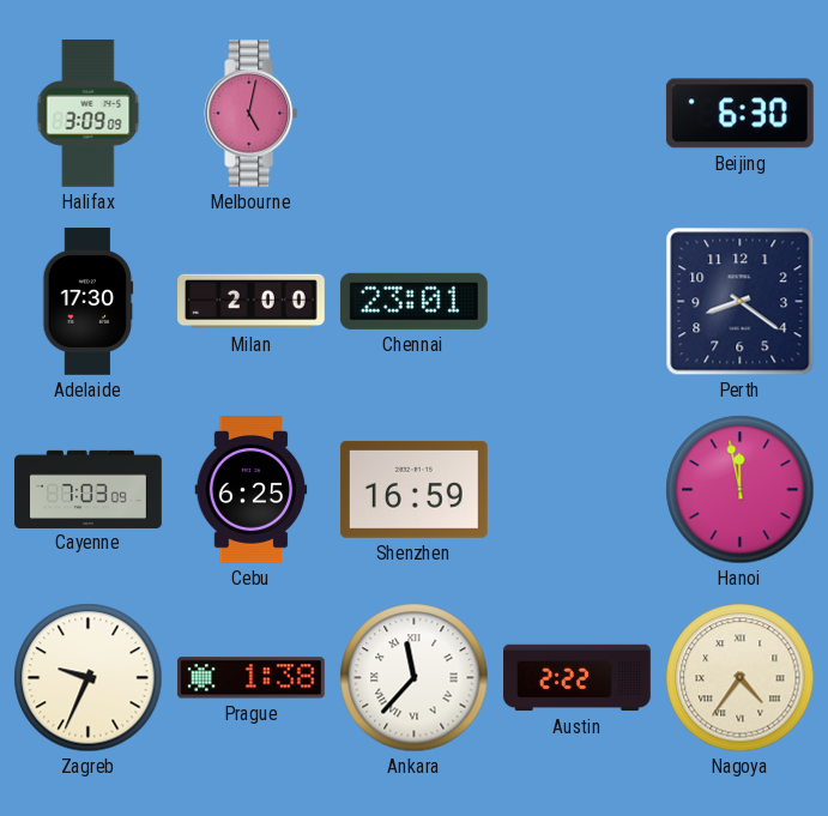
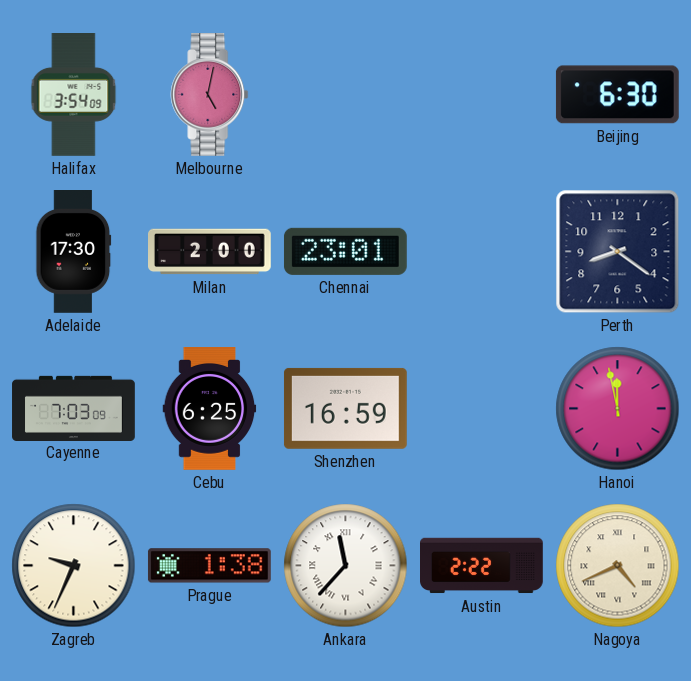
Halifax: 3:09 -> 3:54 (74, 95)
Nagoya: 4:36 -> 4:41 (618, 566)
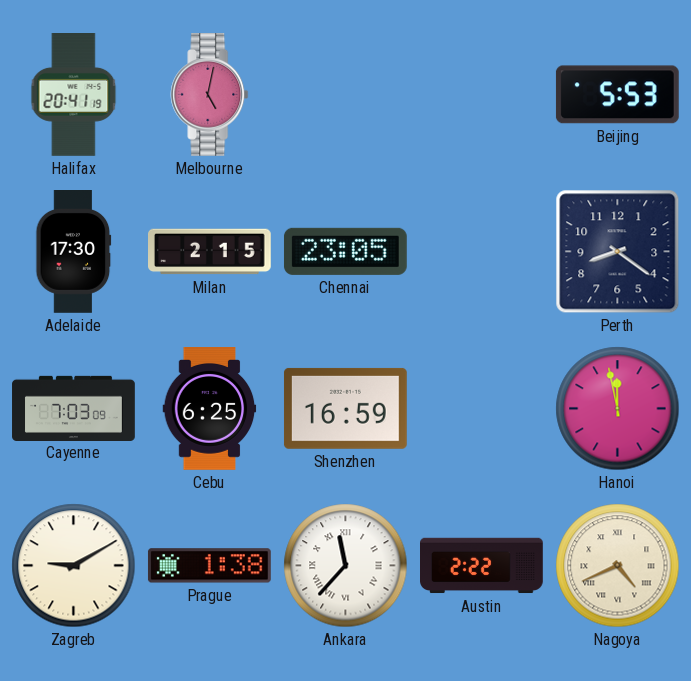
Halifax: 3:54 -> 20:41 (74, 95)
Beijing: 6:30 -> 5:53 (617, 95)
Milan: 2:00 -> 2:15 (210, 252)
Chennai: 23:01 -> 23:05 (345, 251)
Zagreb: 9:34 -> 9:10 (74, 566)
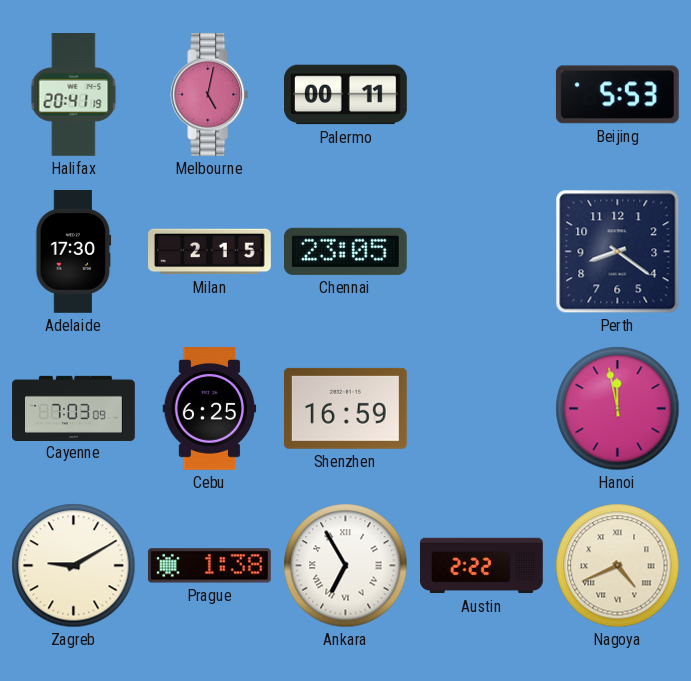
Palermo: none -> 00:11 (346, 95)
Ankara: 11:37 -> 6:55 (346, 566)
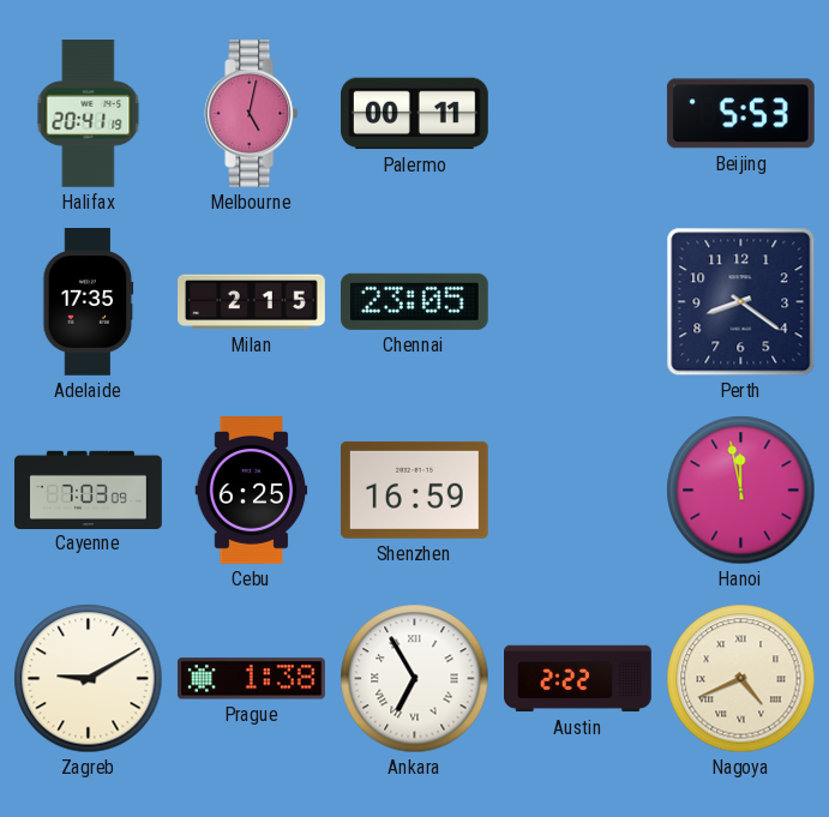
Adelaide: 17:30 -> 17:35 (89, 302)
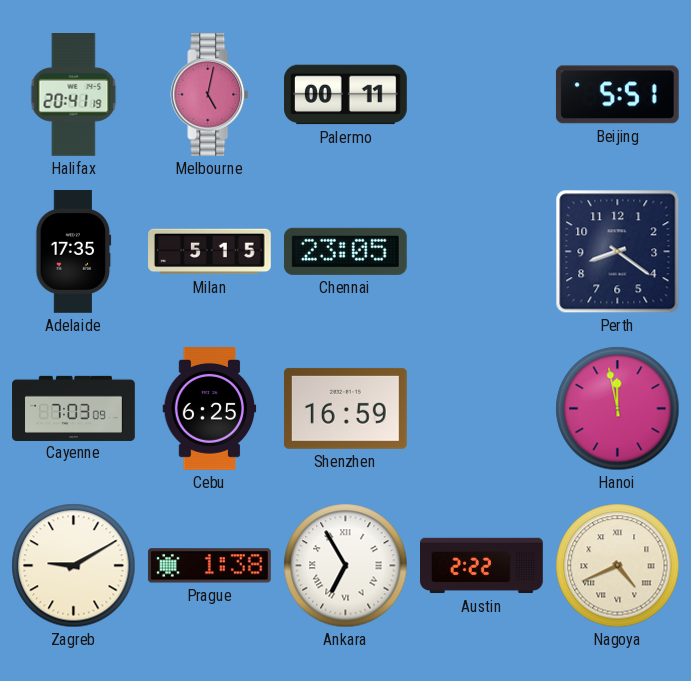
Beijing: 5:53 -> 5:51 (617, 95)
Milan: 2:15 -> 5:15 (210, 252)
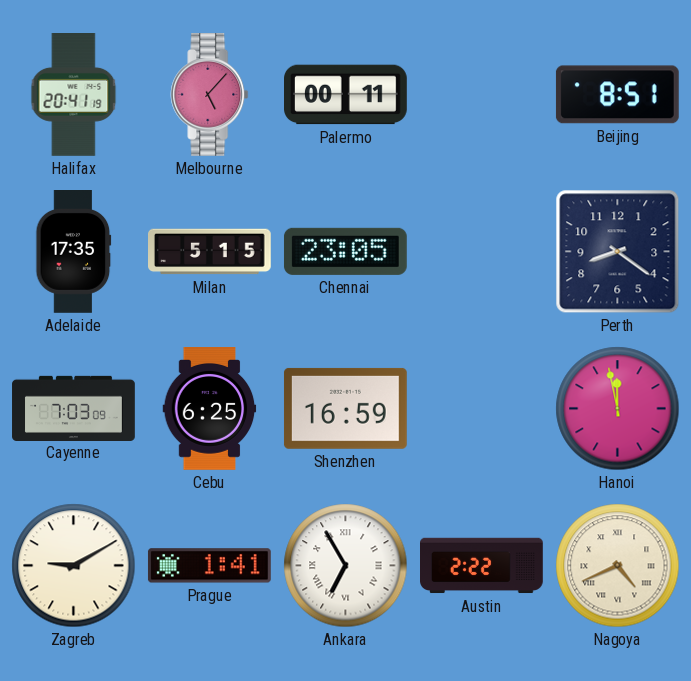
Melbourne: 5:02 -> 5:07 (210, 95)
Beijing: 5:51 -> 8:51 (617, 95)
Prague: 1:38 -> 1:41 (209, 566)
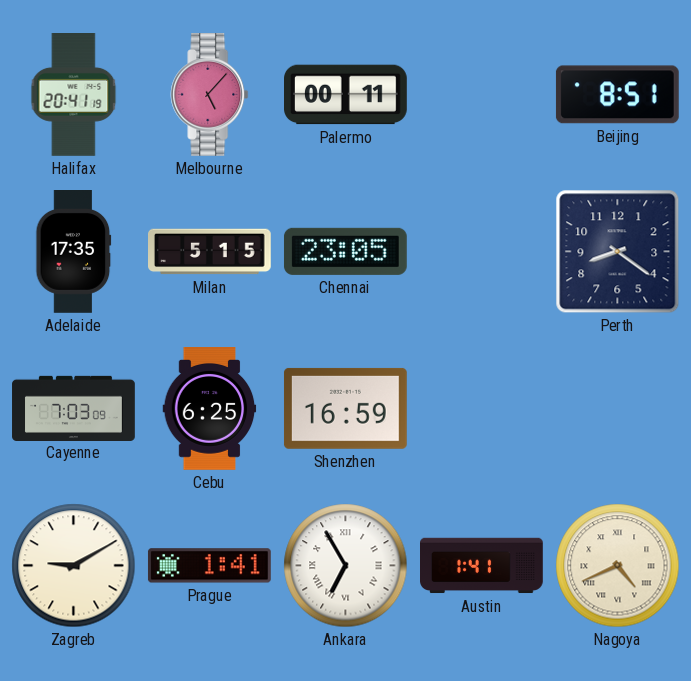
Hanoi: 11:58 -> none (618, 409)
Austin: 2:22 -> 1:41 (482, 566)
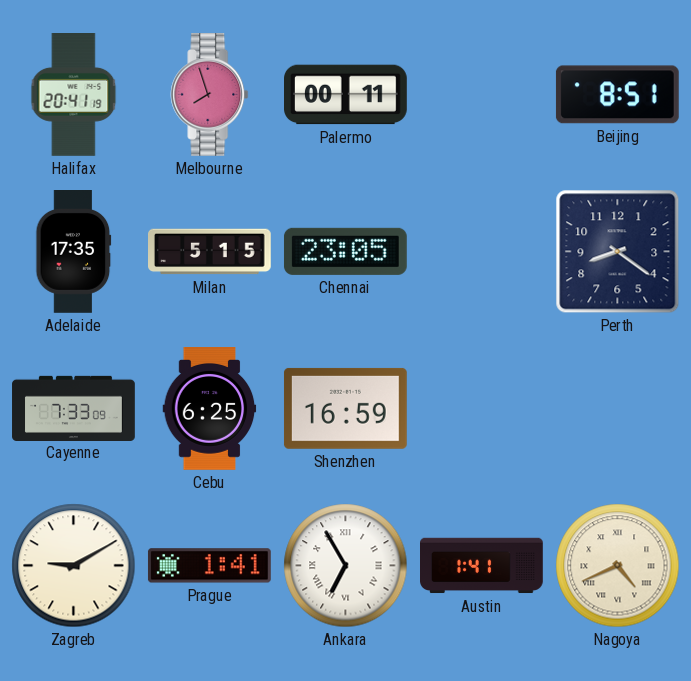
Melbourne: 5:07 -> 7:57 (210, 95)
Cayenne: 7:03 -> 7:33 (74, 408)
